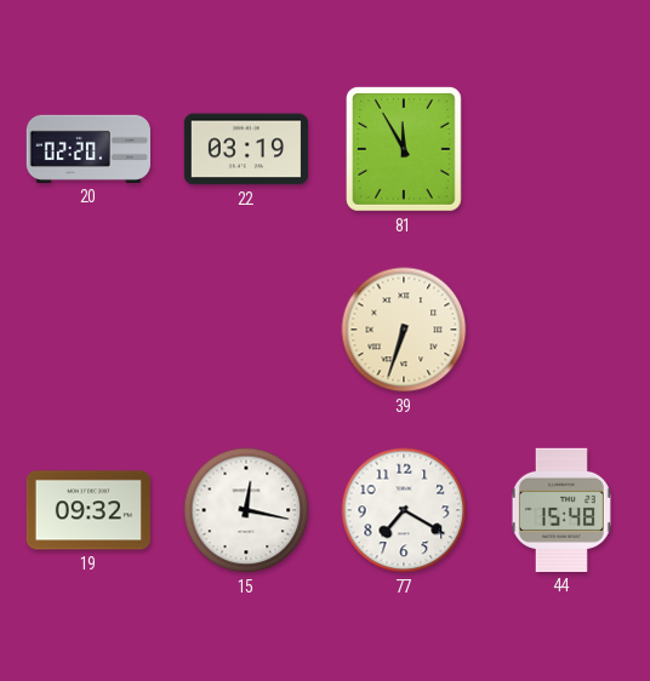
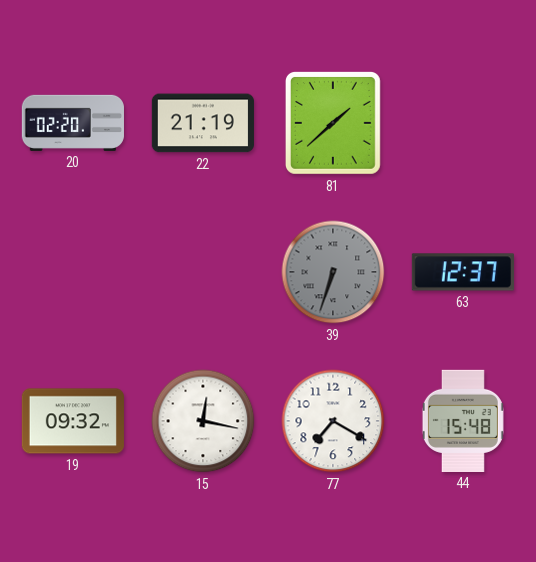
22: 03:19 -> 21:19 (203, 123)
81: 11:55 -> 1:38 (333, 123)
39 dial: cream -> grey (333, 272)
63: none -> 12:37 (463, 272)
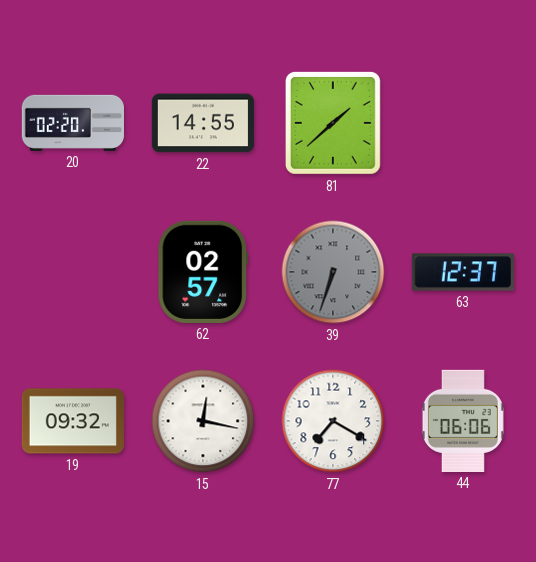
22: 21:19 -> 14:55 (203, 123)
62: none -> 02:57 (203, 272)
44: 15:48 -> 06:06 (463, 421)
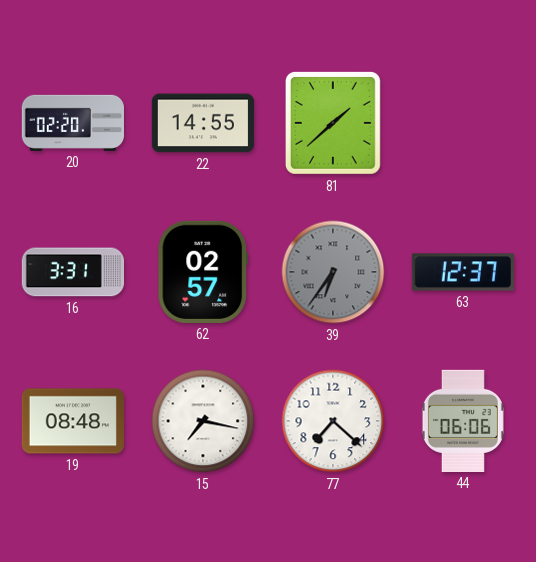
16: none -> 3:31 (72, 272)
39: 6:33 -> 6:36 (333, 272)
19: 09:32 -> 08:48 (73, 421)
15: 12:17 -> 7:17 (203, 421)
77: 7:20 -> 7:22 (333, 421)
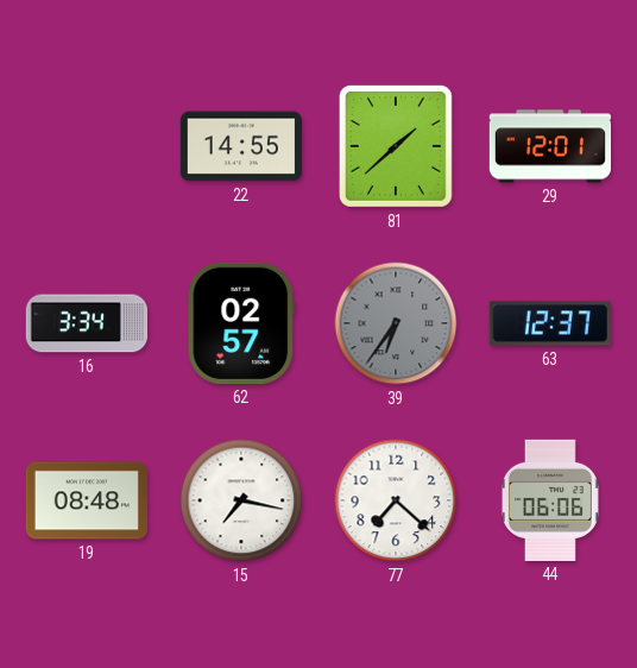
20: 02:20 -> none (73, 123)
29: none -> 12:01 (549, 146)
16: 3:31 -> 3:34 (86, 323)
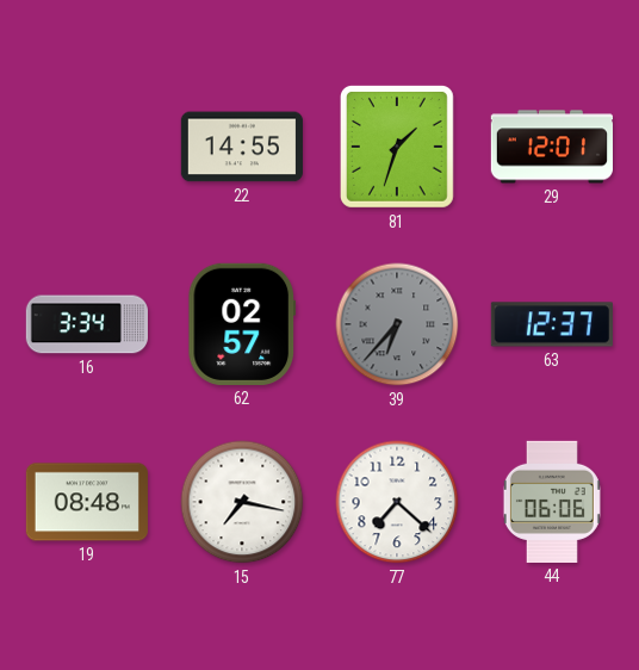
81: 1:38 -> 1:33 (397, 147)
39: 6:36 -> 6:37 (397, 324)
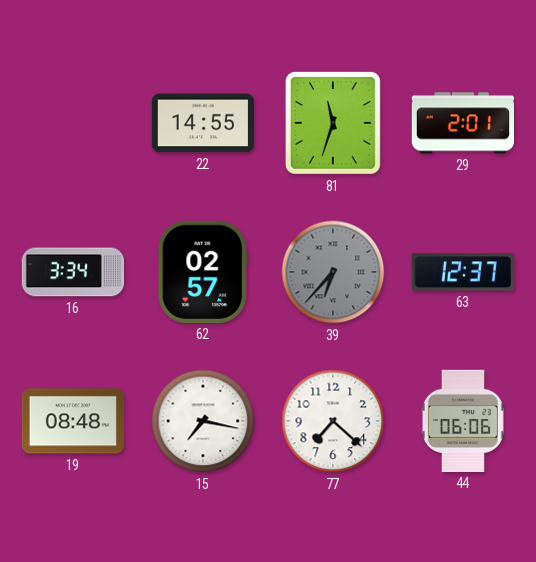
81: 1:33 -> 11:33 (333, 123)
29: 12:01 -> 2:01 (462, 123)
